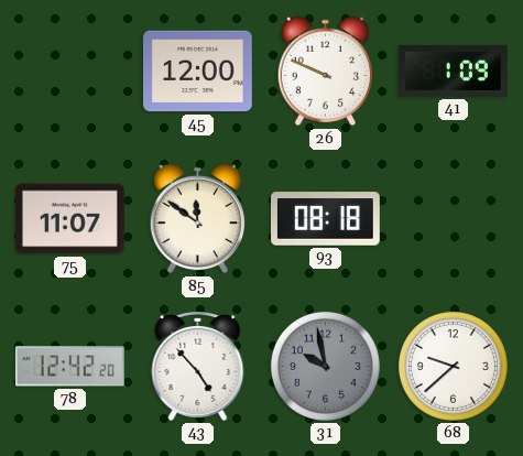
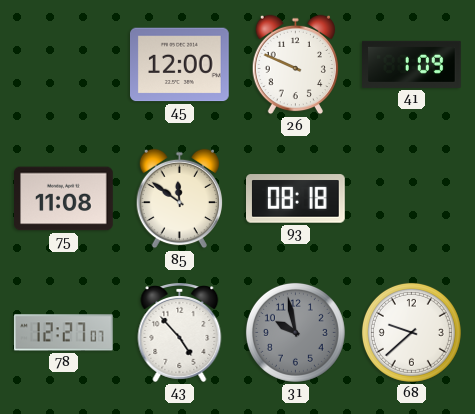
75: 11:07 -> 11:08 (64, 199)
78: 12:42 -> 12:27 (63, 333)
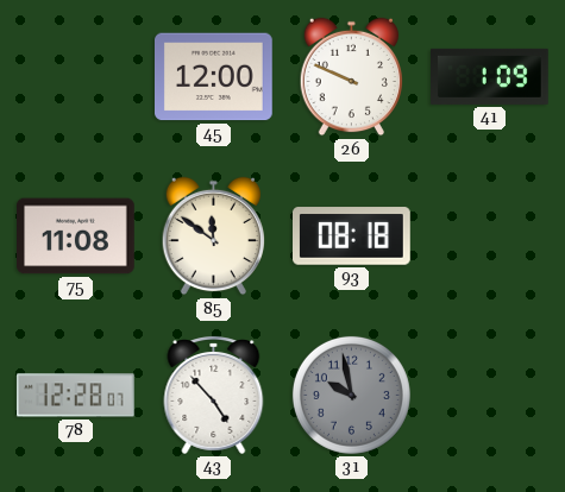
78: 12:27 -> 12:28 (75, 396)
68: 9:38 -> none (411, 332)
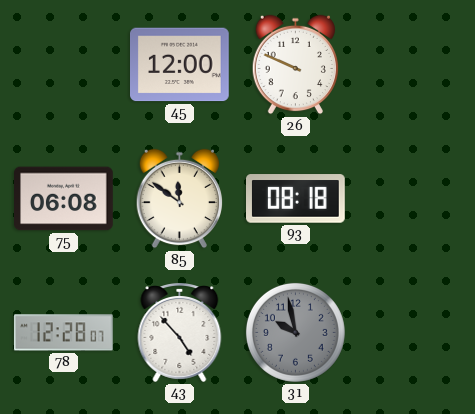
41: 1:09 -> none (490, 76)
75: 11:08 -> 06:08 (64, 199)
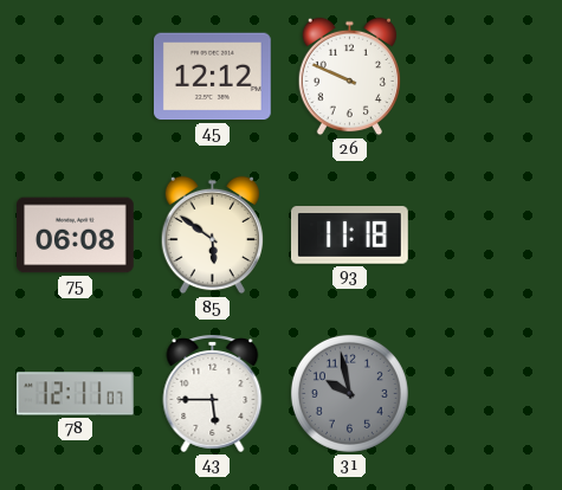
45: 12:00 -> 12:12 (213, 77)
85: 11:51 -> 5:51 (212, 236)
93: 08:18 -> 11:18 (350, 236)
78: 12:28 -> 12:11 (75, 394)
43: 4:53 -> 5:45 (213, 394)
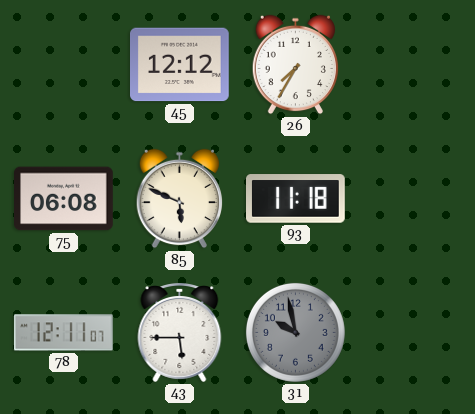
26: 9:49 -> 7:35 (295, 65)
85: 5:51 -> 5:49 (179, 199)
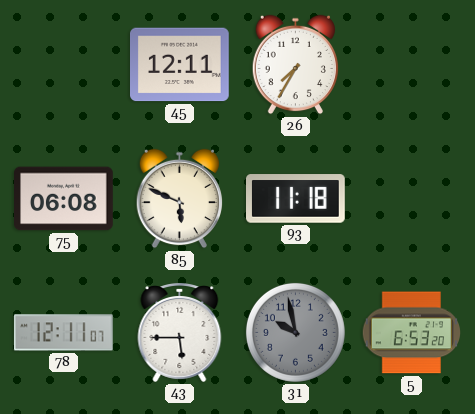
45: 12:12 -> 12:11 (180, 65)
5: none -> 6:53 (411, 333)
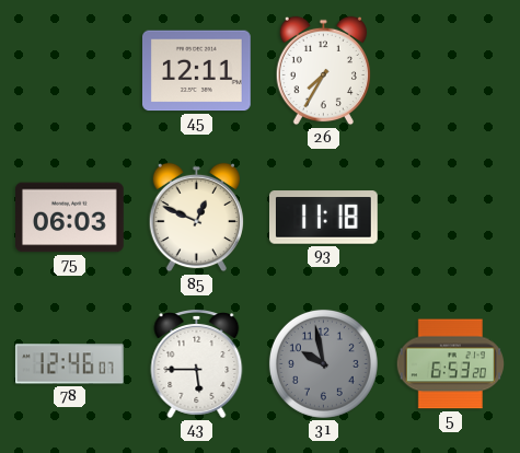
75: 06:08 -> 06:03 (70, 218)
85: 5:49 -> 12:49 (196, 218)
78: 12:11 -> 12:46 (69, 364)
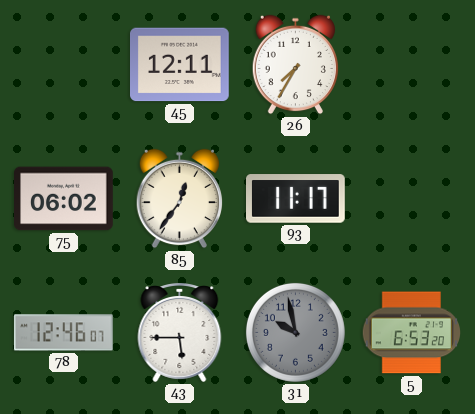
75: 06:03 -> 06:02 (64, 199)
85: 12:49 -> 12:36 (179, 199)
93: 11:18 -> 11:17 (296, 199)
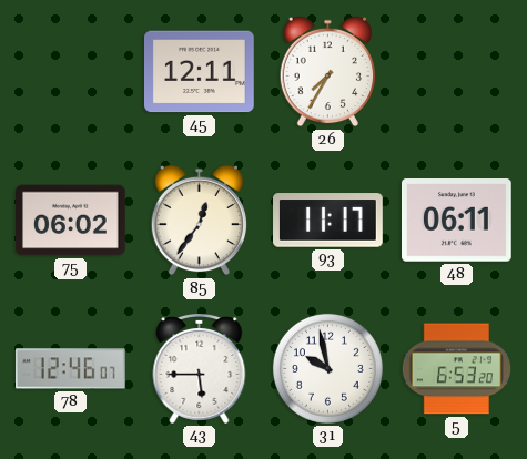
48: none -> 06:11 (457, 221)
31 dial: grey -> white (327, 368)
